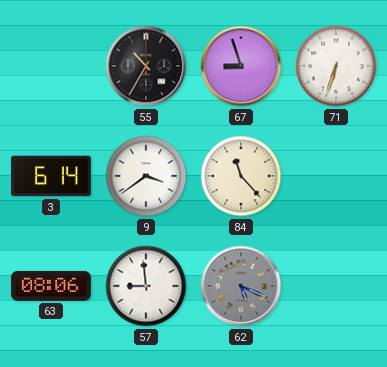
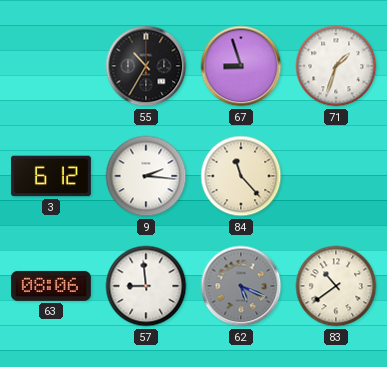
71: 6:33 -> 1:33 (336, 66)
3: 6:14 -> 6:12 (51, 176)
9: 3:39 -> 2:16 (146, 176)
83: none -> 10:39 (336, 286)
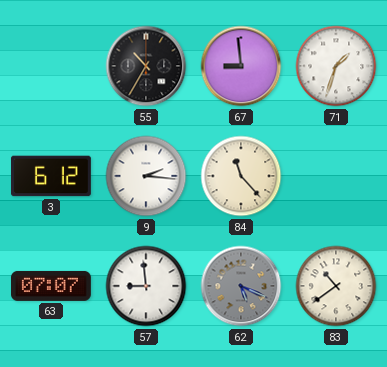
67: 8:57 -> 8:59 (241, 66)
63: 08:06 -> 07:07 (51, 286)
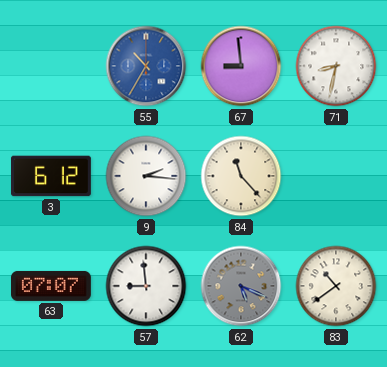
55 dial: black -> blue (146, 66)
71: 1:33 -> 8:32 (336, 66)
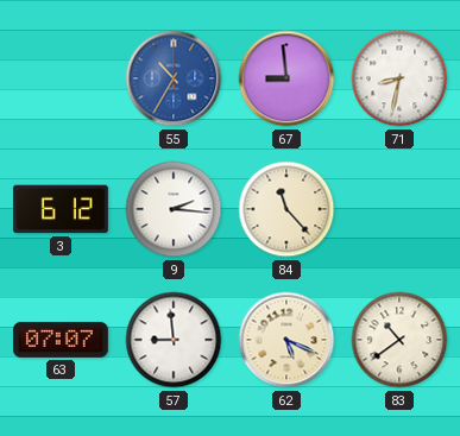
62 dial: grey -> cream (286, 340)
